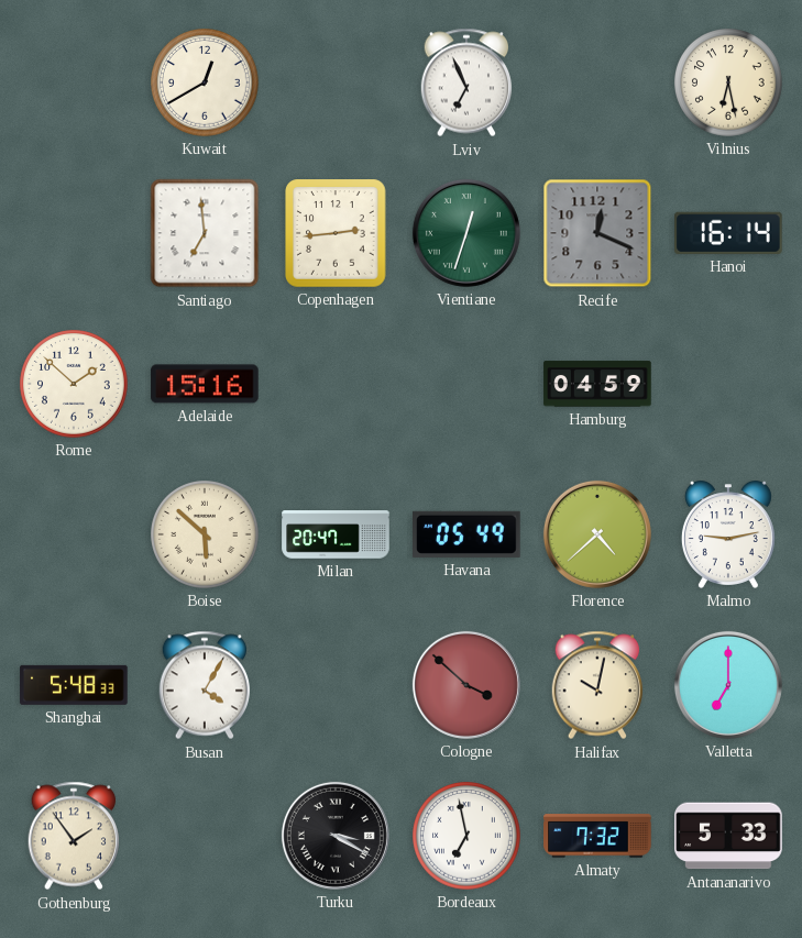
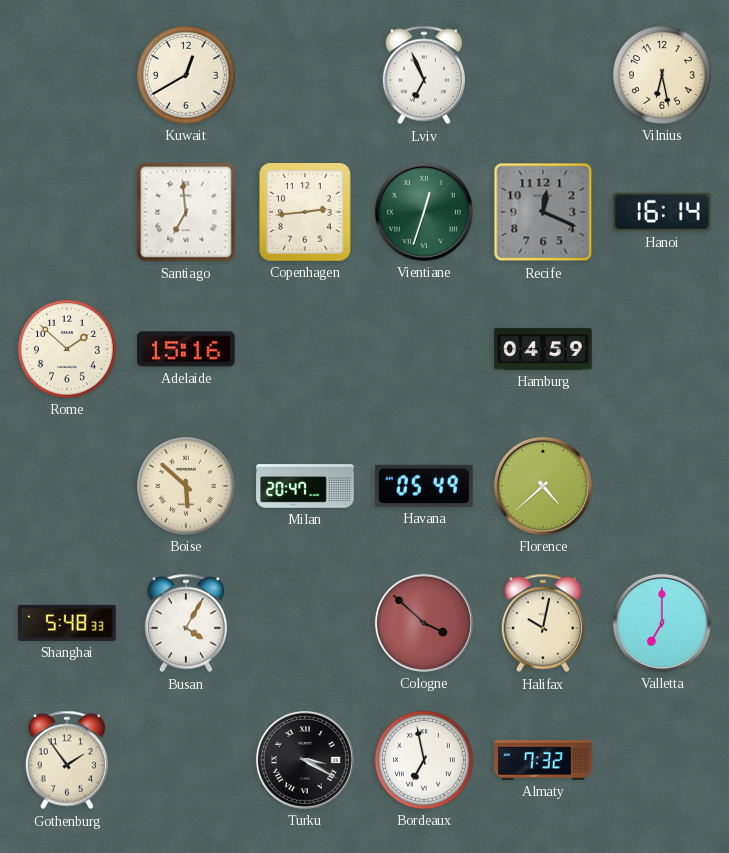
Malmo: 9:13 -> none (728, 534)
Antananarivo: 5:33 -> none (728, 836)
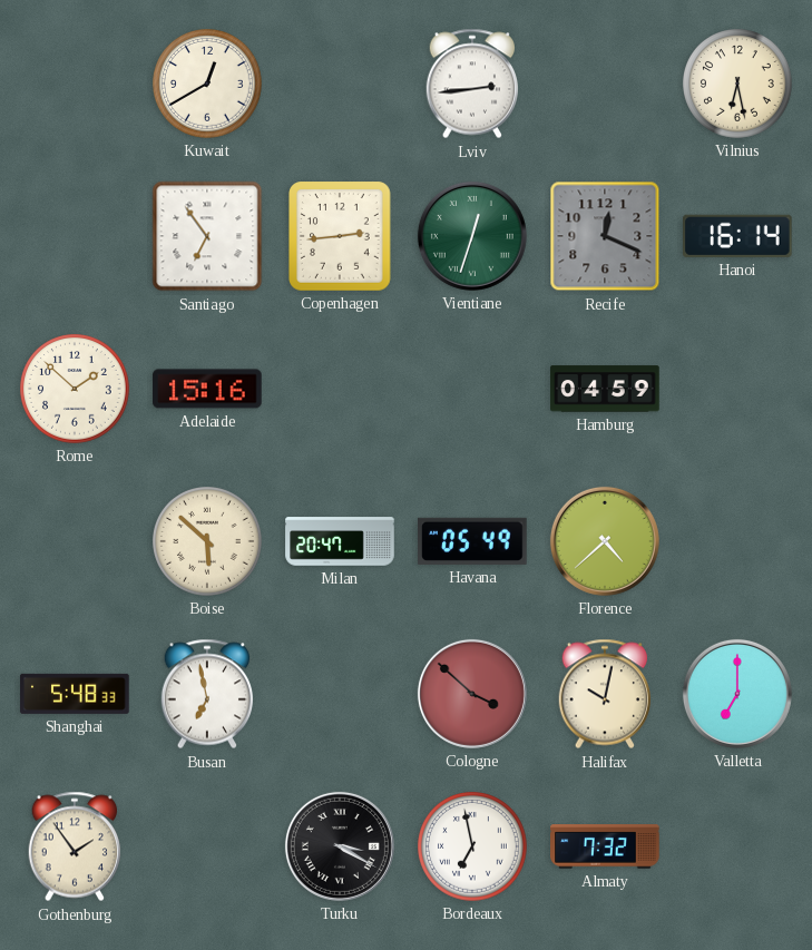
Lviv: 6:56 -> 2:44 (472, 84)
Santiago: 6:59 -> 6:54 (207, 236)
Busan: 4:05 -> 6:58 (207, 694)
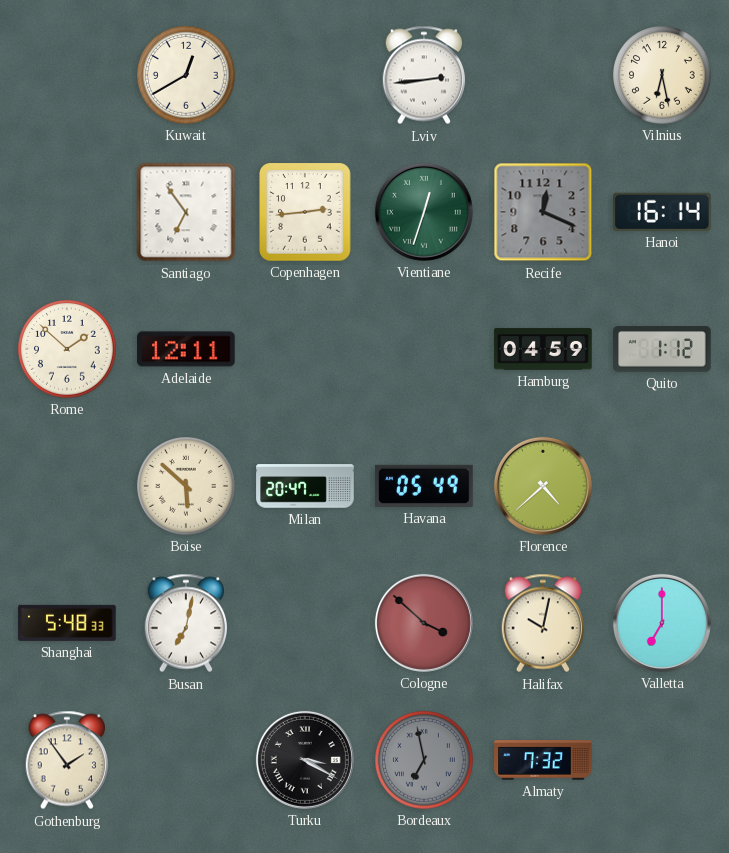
Adelaide: 15:16 -> 12:11 (186, 349)
Quito: none -> 1:12 (662, 349)
Busan: 6:58 -> 7:02 (186, 623)
Bordeaux dial: white -> grey (425, 761)
